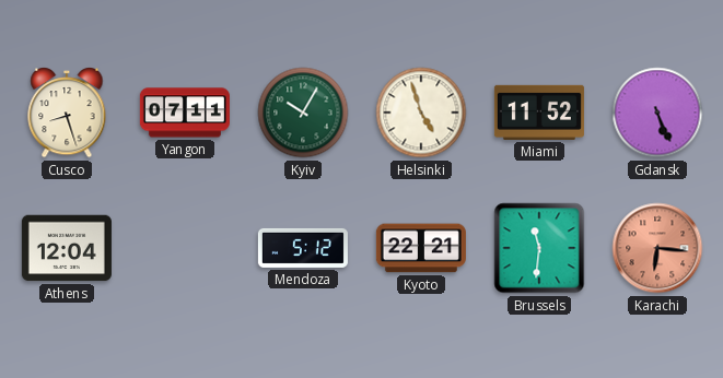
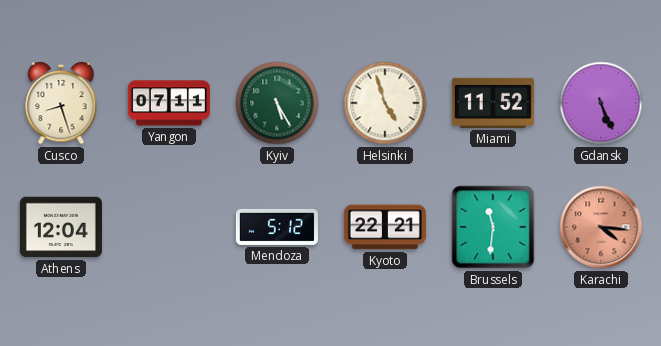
Kyiv: 10:05 -> 5:25 (277, 103)
Karachi: 6:16 -> 4:16 (601, 227)
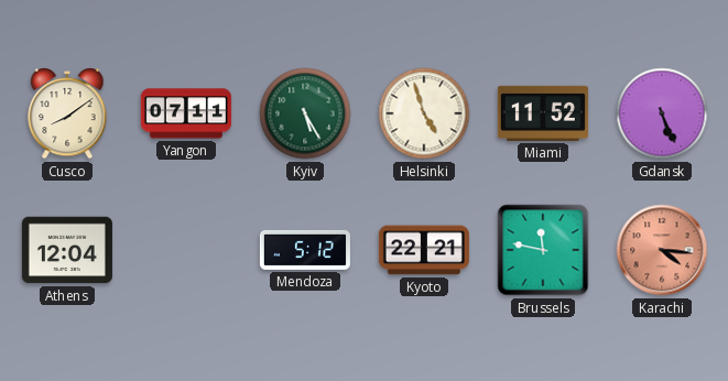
Cusco: 8:27 -> 8:09 (67, 113)
Brussels: 11:31 -> 11:47 (543, 250)
